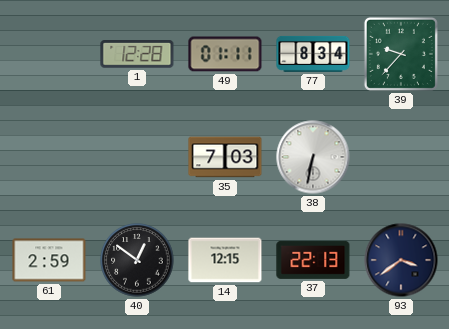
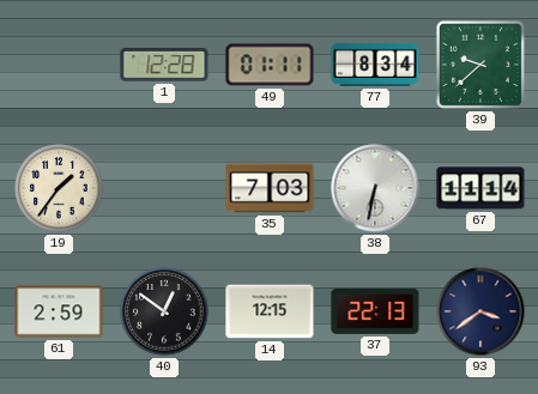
39: 9:37 -> 9:38 (480, 65)
19: none -> 1:36 (59, 188)
67: none -> 11:14 (480, 188)
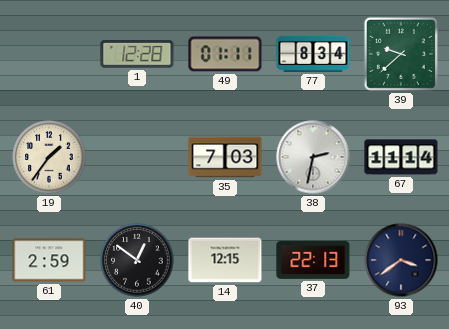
38: 6:32 -> 2:32 (313, 157)
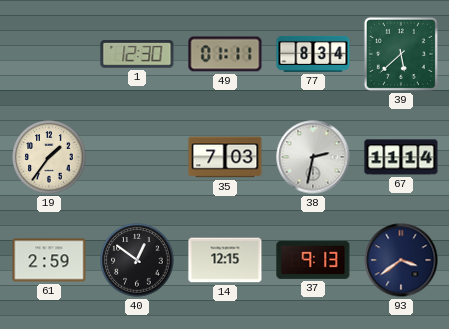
1: 12:28 -> 12:30 (137, 55)
39: 9:38 -> 5:38 (401, 54)
37: 22:13 -> 9:13 (313, 260)
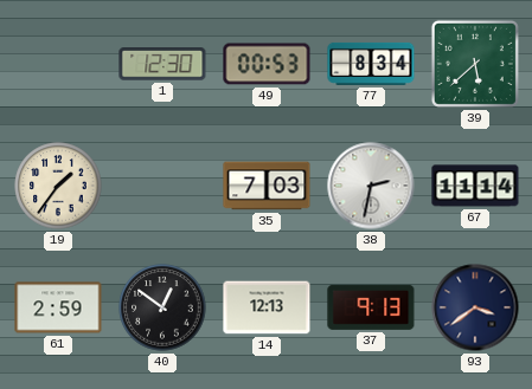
49: 01:11 -> 00:53 (267, 64)
14: 12:15 -> 12:13 (267, 307)
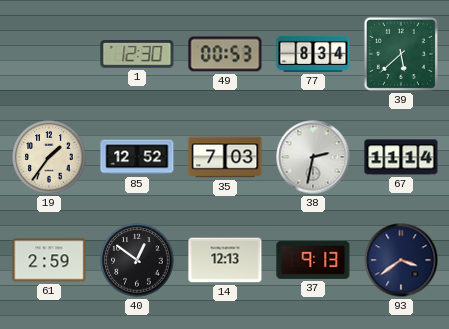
85: none -> 12:52 (137, 157)
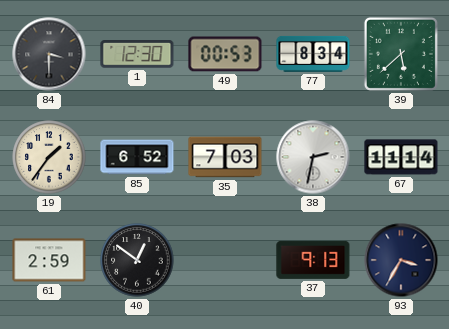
84: none -> 3:30 (49, 54)
85: 12:52 -> 6:52 (137, 157)
14: 12:13 -> none (225, 260)
93: 3:39 -> 3:35 (401, 260)
